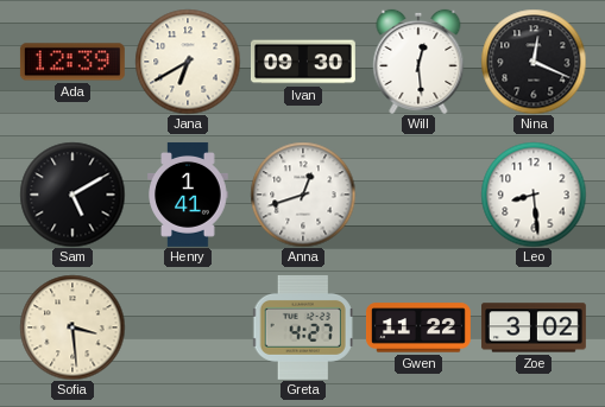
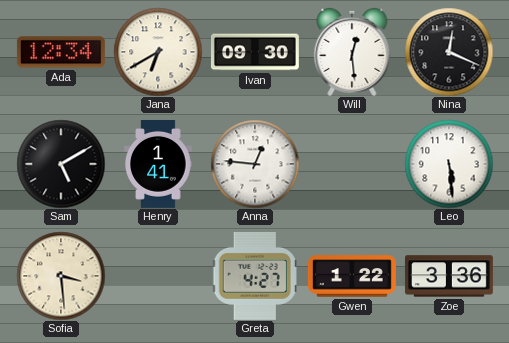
Ada: 12:39 -> 12:34 (61, 52)
Anna: 12:42 -> 12:46 (255, 164)
Leo: 8:29 -> 5:29 (449, 164)
Gwen: 11:22 -> 1:22 (352, 276)
Zoe: 3:02 -> 3:36 (449, 276)
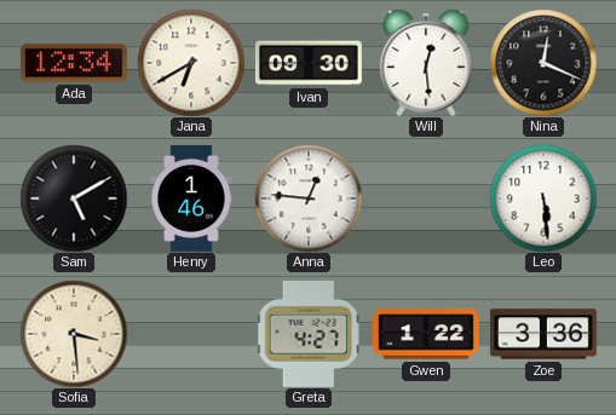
Henry: 1:41 -> 1:46 (191, 198)
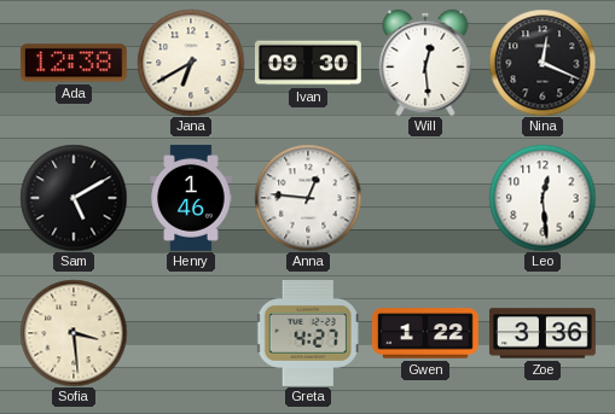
Ada: 12:34 -> 12:38 (74, 63)
Leo: 5:29 -> 12:29 (543, 198)
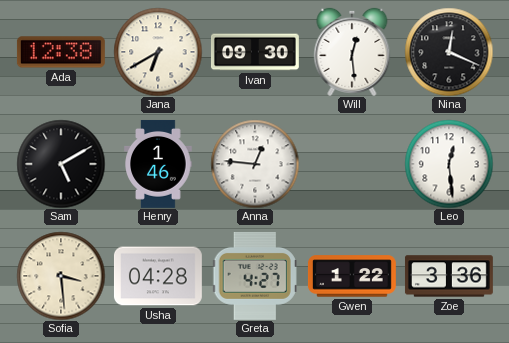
Usha: none -> 04:28 (158, 276)
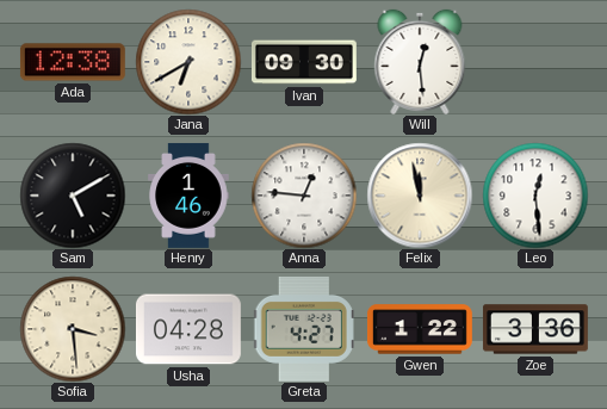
Nina: 12:19 -> none (449, 52)
Felix: none -> 11:58 (420, 196)
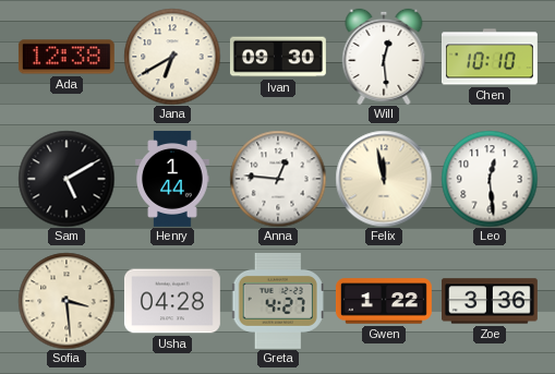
Chen: none -> 10:10 (490, 57)
Henry: 1:46 -> 1:44 (172, 179)
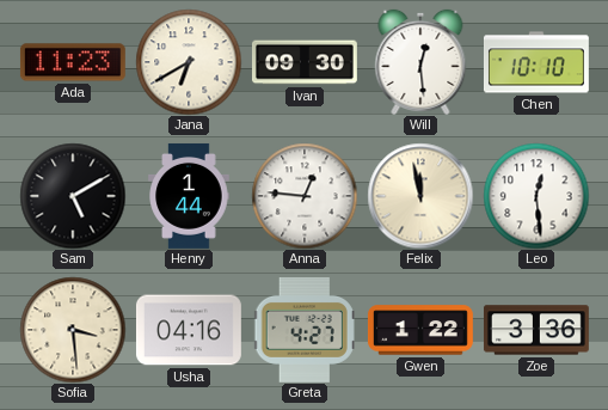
Ada: 12:38 -> 11:23 (73, 62)
Usha: 04:28 -> 04:16 (189, 330)
